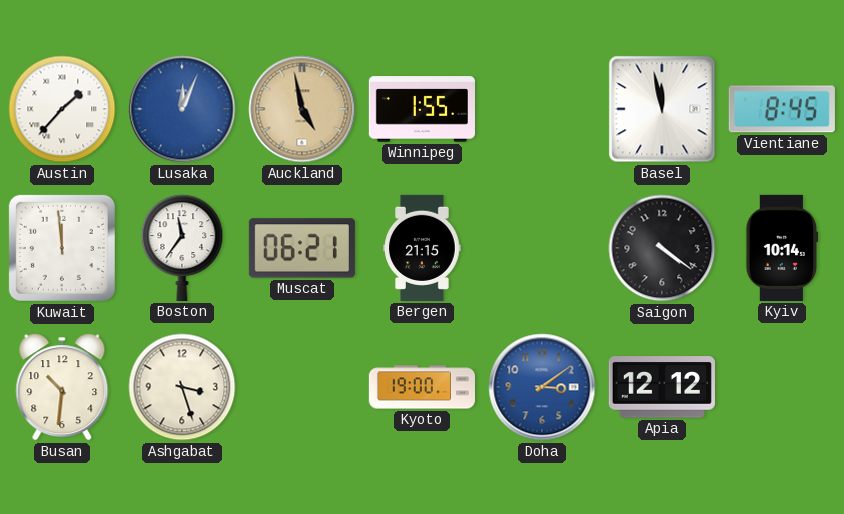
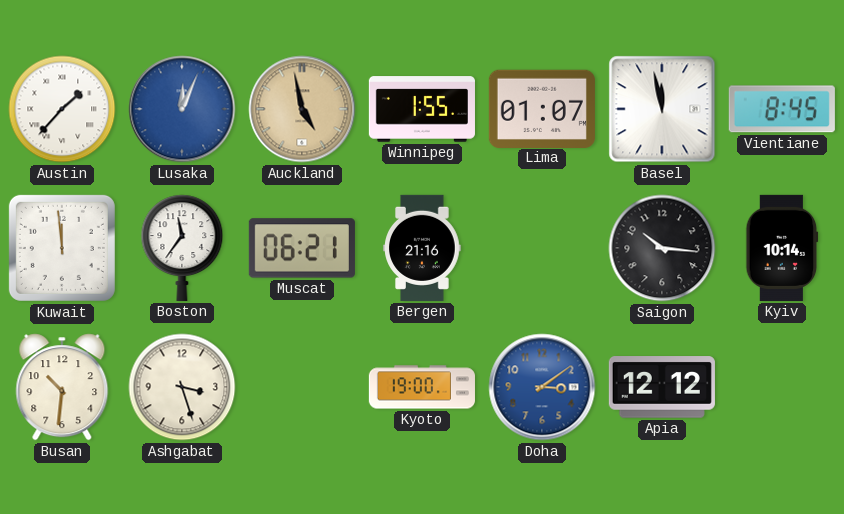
Lima: none -> 01:07 (542, 108)
Bergen: 21:15 -> 21:16 (422, 248)
Saigon: 4:21 -> 10:16 (662, 248)
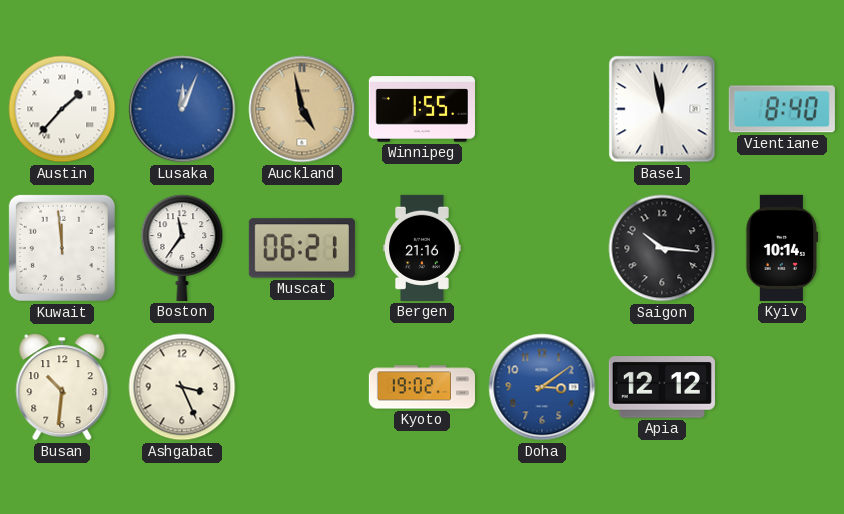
Lima: 01:07 -> none (542, 108)
Vientiane: 8:45 -> 8:40 (782, 109)
Ashgabat: 3:27 -> 3:26 (182, 387)
Kyoto: 19:00 -> 19:02 (422, 387)
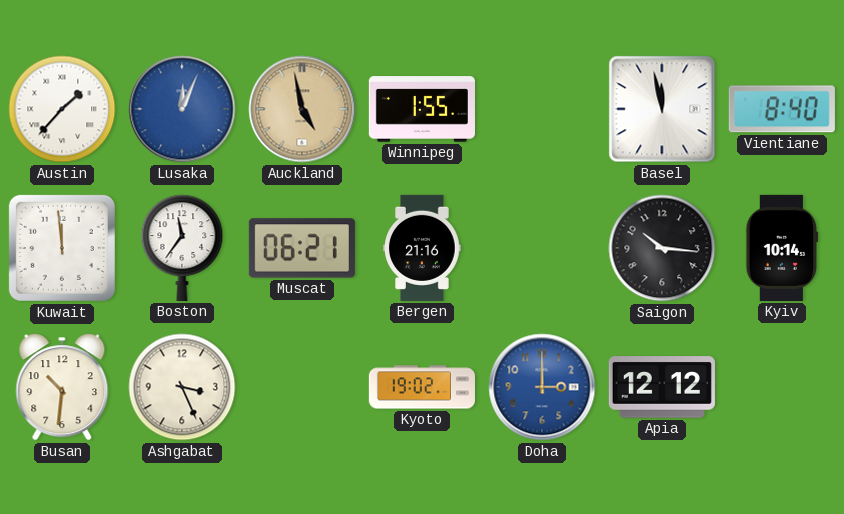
Doha: 3:09 -> 3:00 (542, 387)
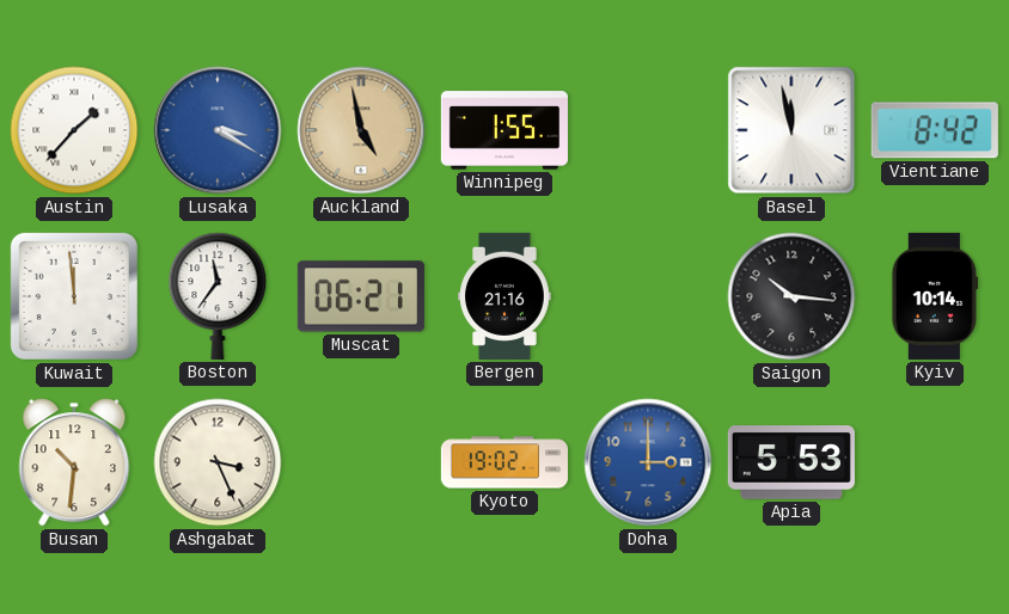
Lusaka: 12:04 -> 3:20 (218, 130)
Vientiane: 8:40 -> 8:42 (935, 130)
Apia: 12:12 -> 5:53 (791, 462)
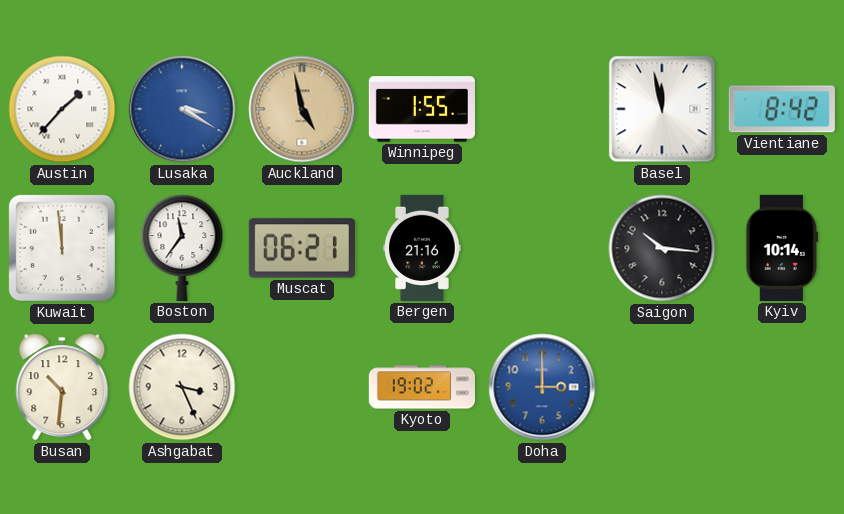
Apia: 5:53 -> none (791, 462)
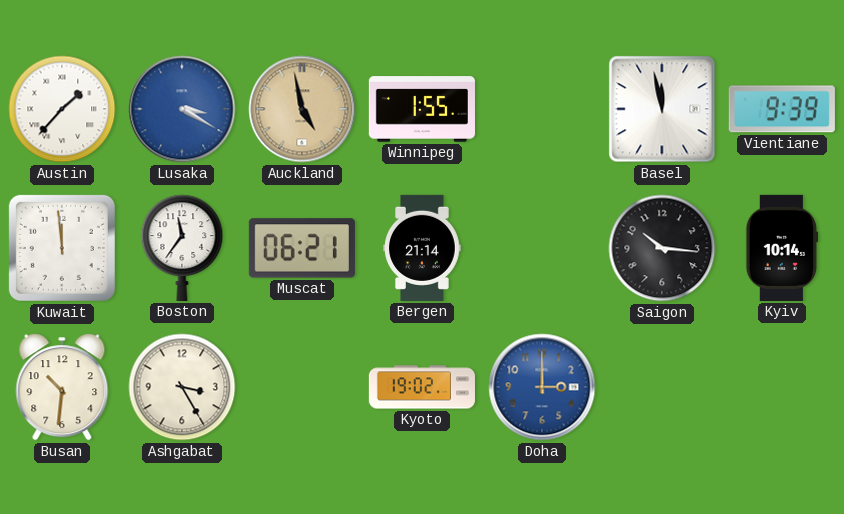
Vientiane: 8:42 -> 9:39 (782, 109)
Bergen: 21:16 -> 21:14 (422, 248)
Ashgabat: 3:26 -> 3:25 (182, 387)
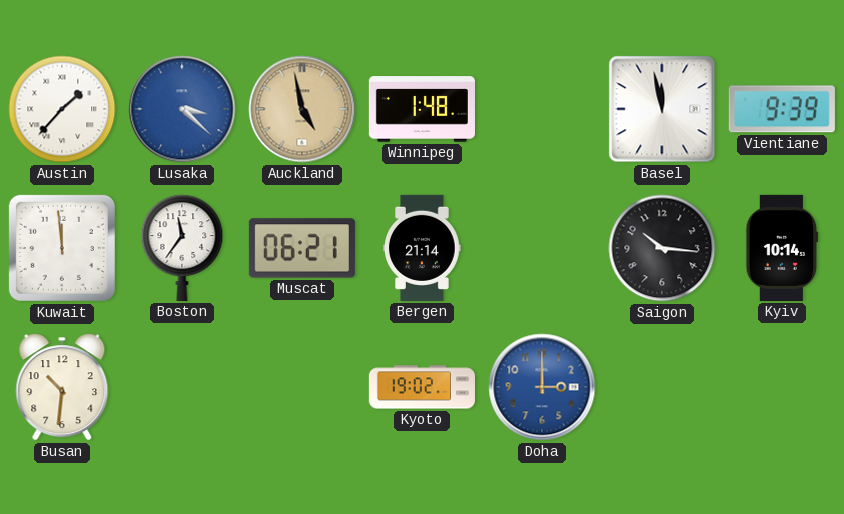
Lusaka: 3:20 -> 3:22 (182, 109)
Winnipeg: 1:55 -> 1:48 (422, 109)
Ashgabat: 3:25 -> none (182, 387)
